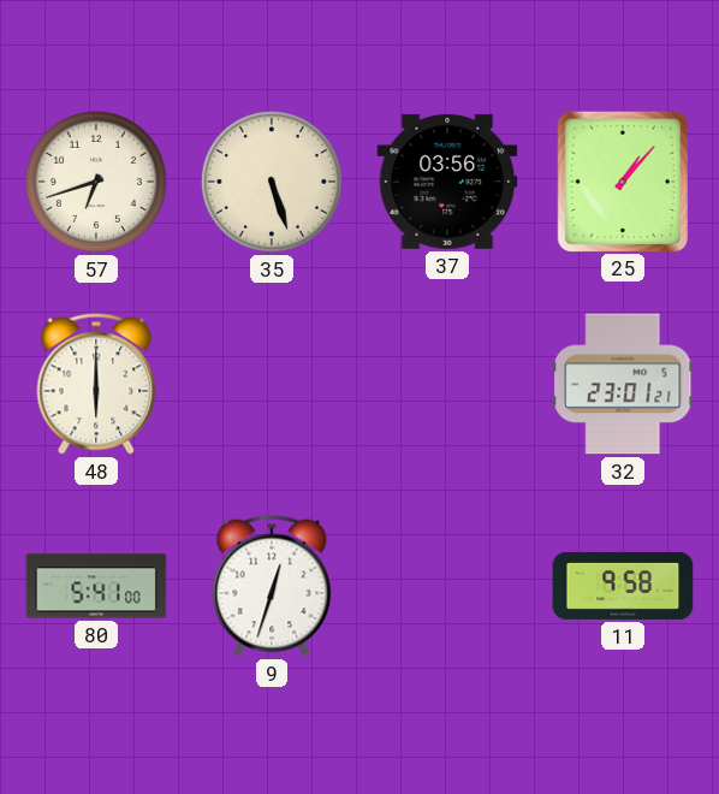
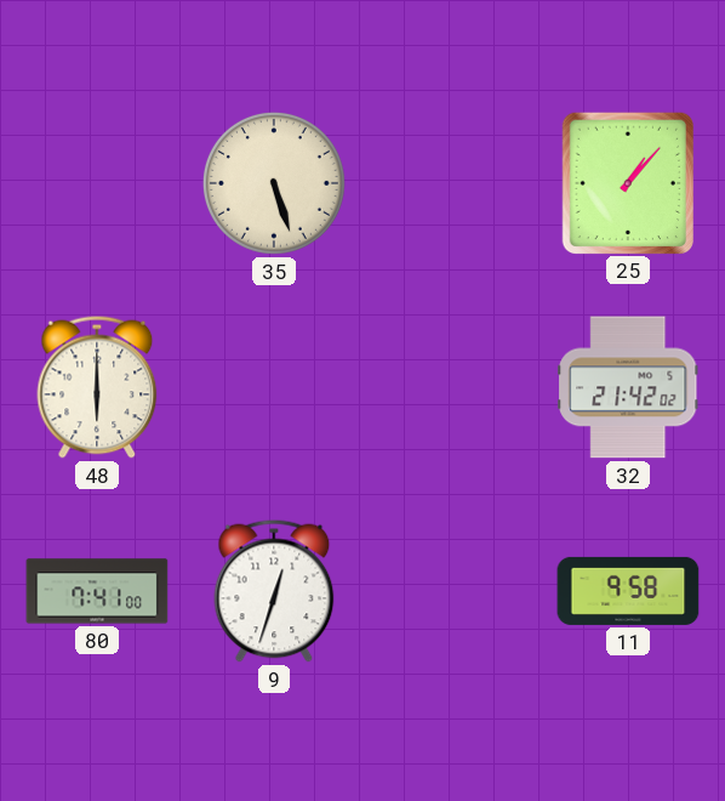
57: 6:42 -> none (96, 182)
37: 03:56 -> none (447, 182)
32: 23:01 -> 21:42 (628, 387)
80: 5:41 -> 7:41 (97, 591)
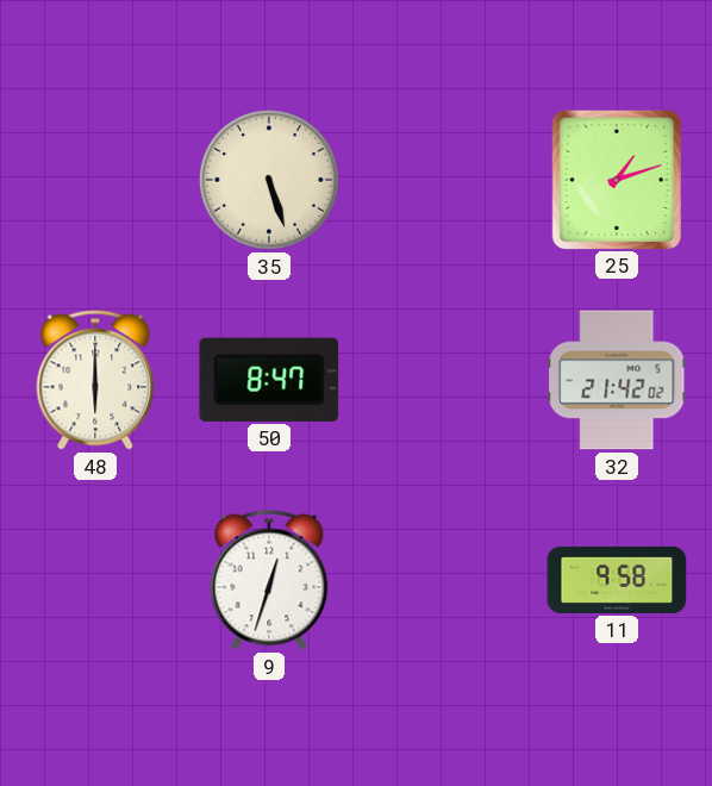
25: 1:07 -> 1:12 (616, 179)
50: none -> 8:47 (269, 380)
80: 7:41 -> none (97, 591)
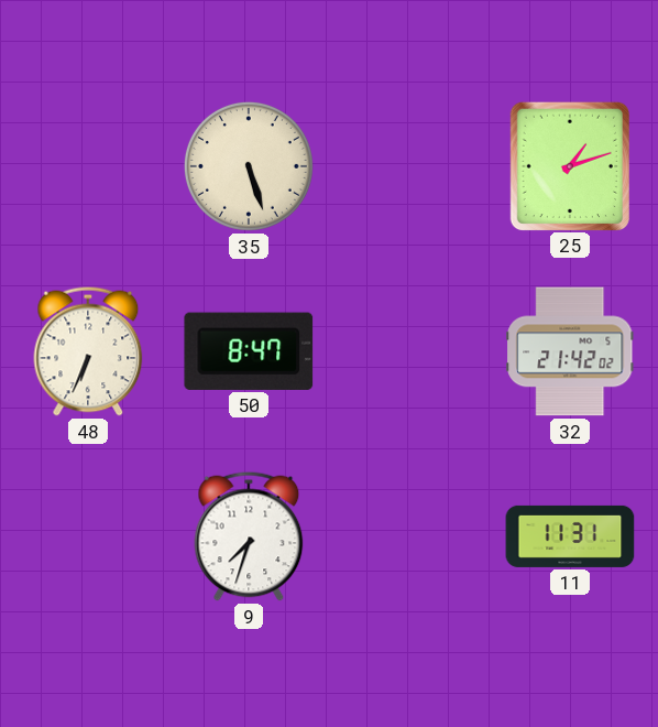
48: 6:00 -> 6:34 (88, 351)
9: 12:33 -> 7:33 (249, 536)
11: 9:58 -> 11:31 (570, 536)
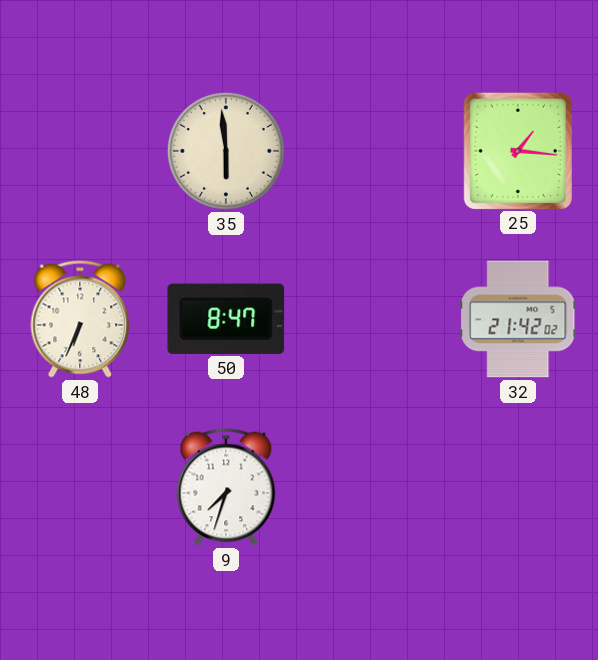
35: 5:27 -> 5:59 (226, 151)
25: 1:12 -> 1:16 (517, 150)
11: 11:31 -> none (570, 536)
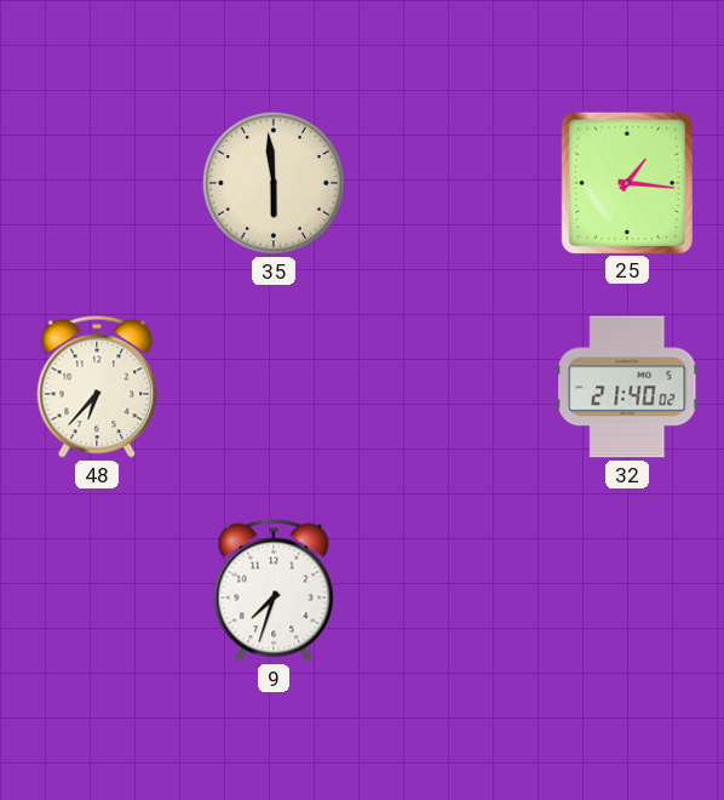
48: 6:34 -> 6:37 (97, 387)
50: 8:47 -> none (226, 319)
32: 21:42 -> 21:40 (627, 387)
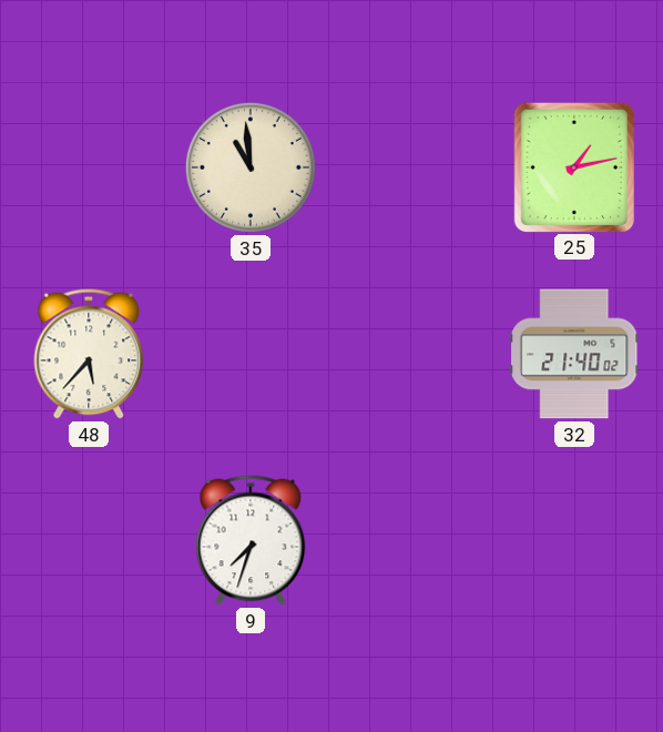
35: 5:59 -> 10:59 (251, 167)
25: 1:16 -> 1:13 (573, 166)
48: 6:37 -> 5:37 (89, 354)
